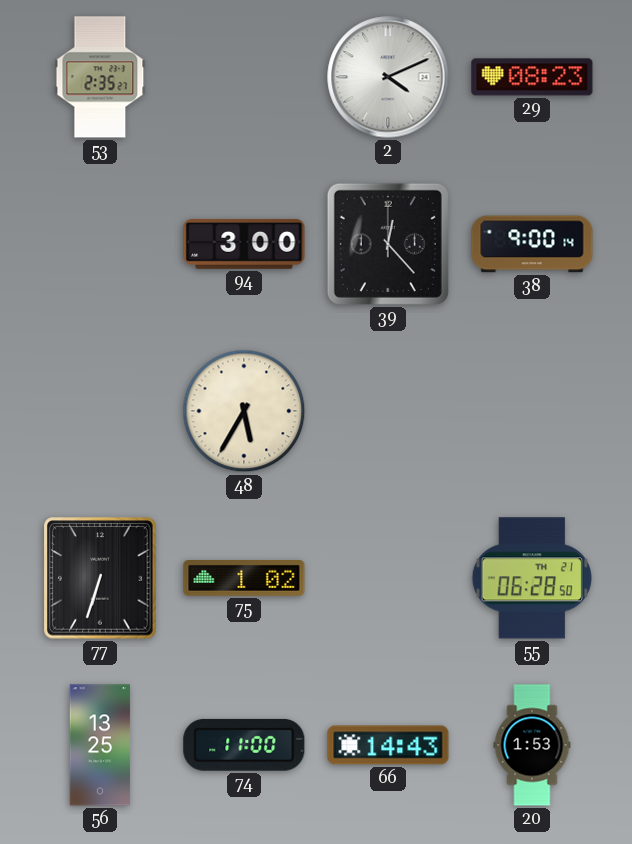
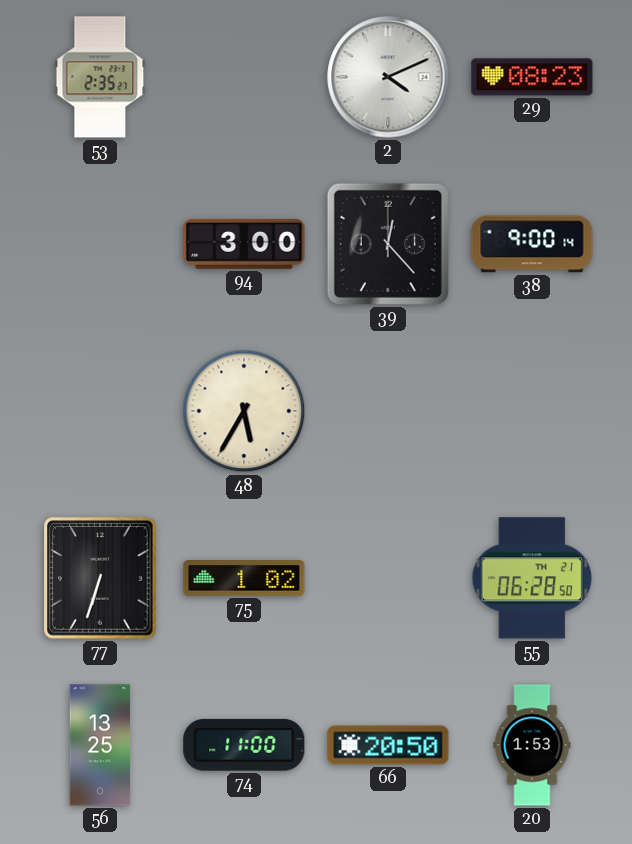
66: 14:43 -> 20:50 (388, 745)
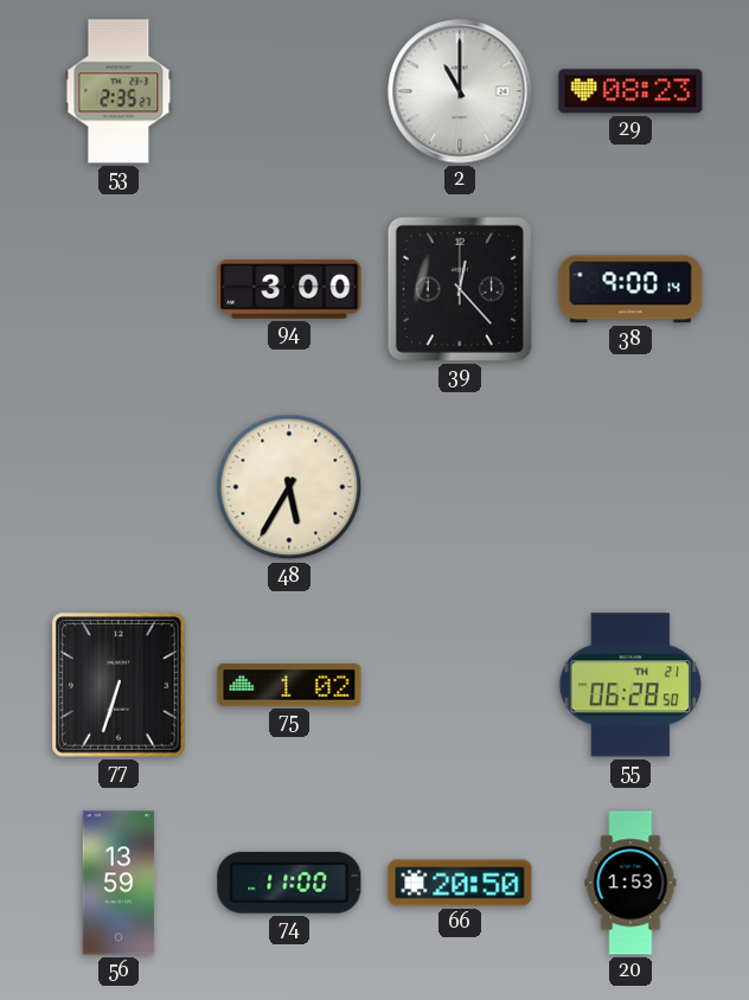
2: 4:11 -> 11:00 (460, 91)
56: 13:25 -> 13:59 (119, 883)
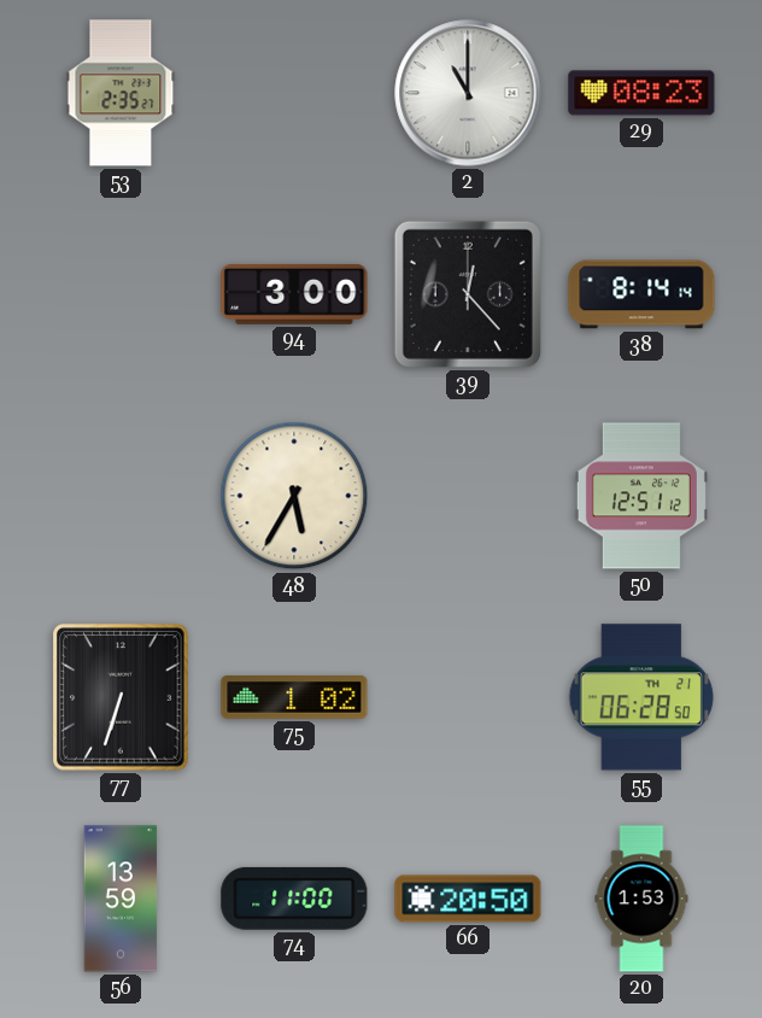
38: 9:00 -> 8:14 (641, 294)
50: none -> 12:51 (641, 496)
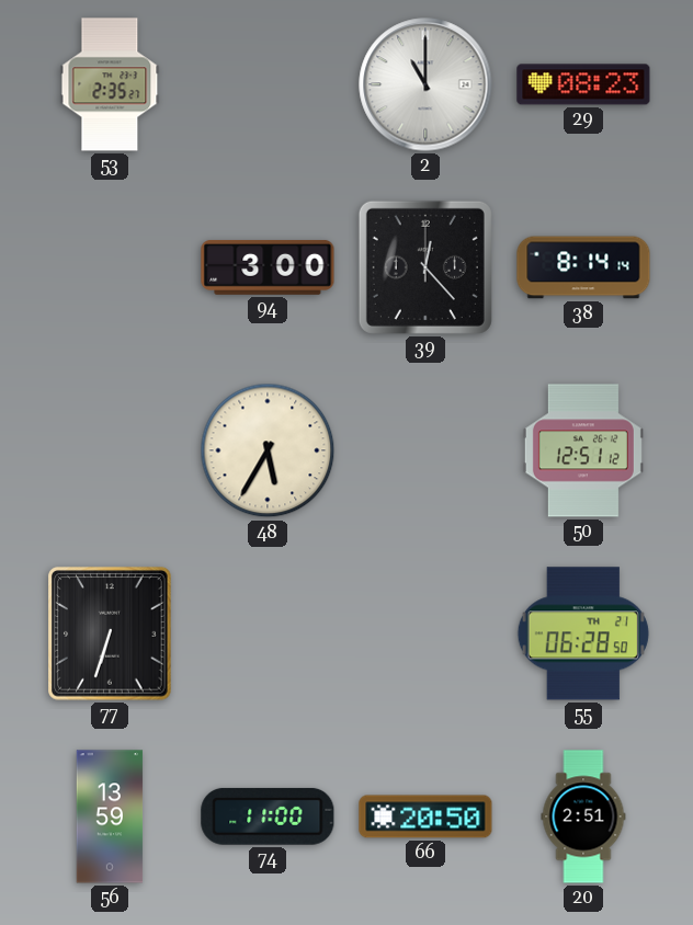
75: 1:02 -> none (294, 698)
20: 1:53 -> 2:51 (583, 816)
